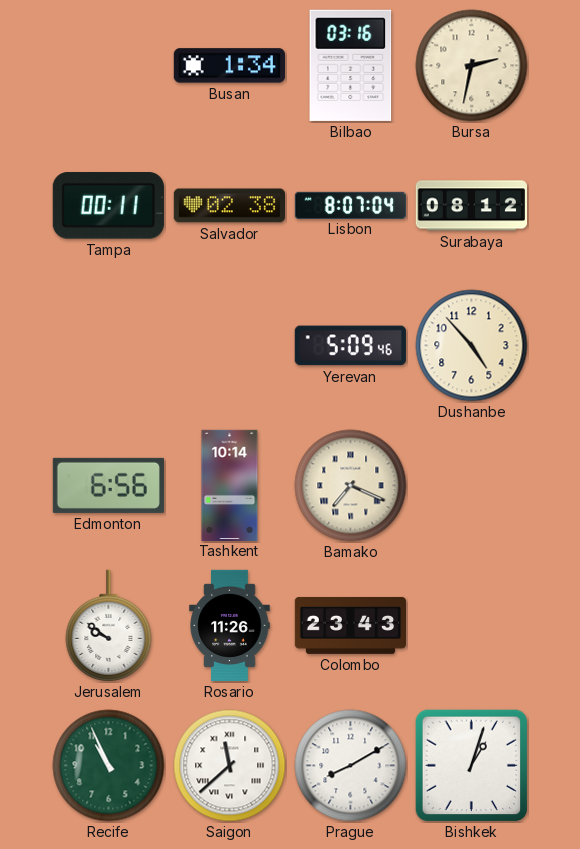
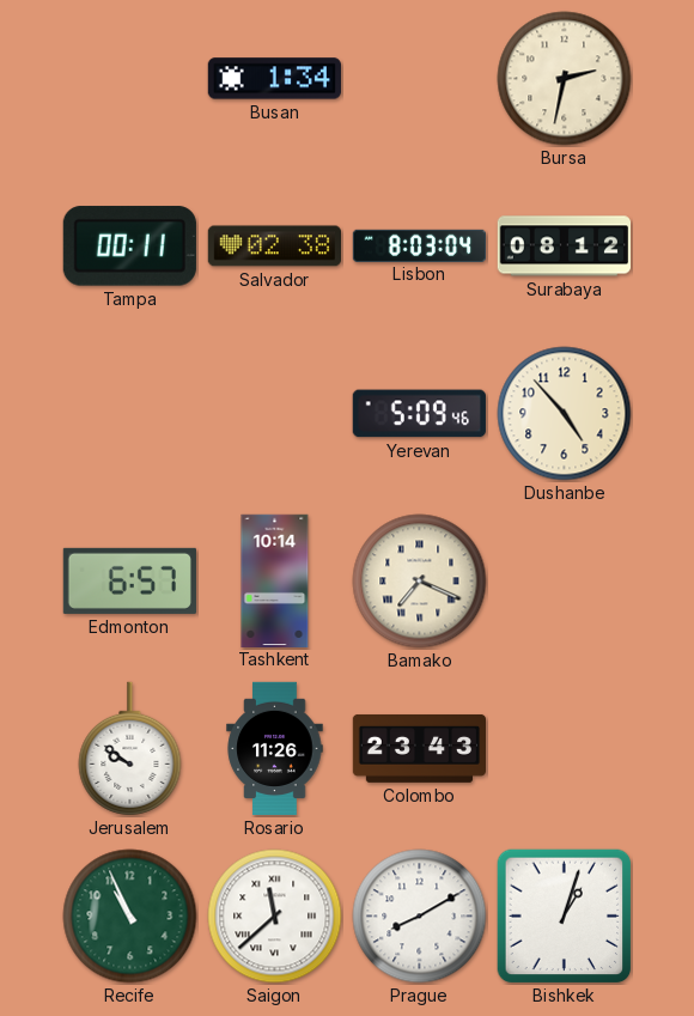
Bilbao: 03:16 -> none (351, 65)
Lisbon: 8:07 -> 8:03 (419, 245)
Edmonton: 6:56 -> 6:57 (129, 580)
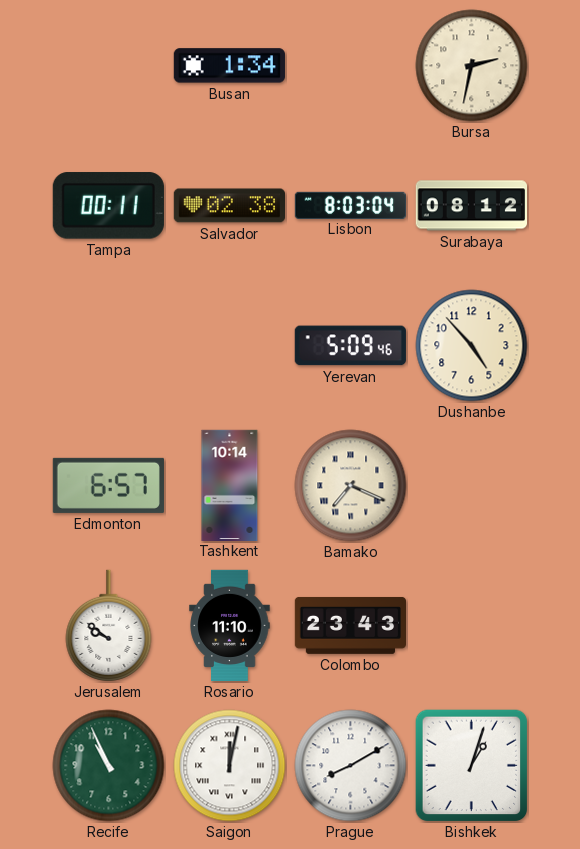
Rosario: 11:26 -> 11:10 (230, 626)
Saigon: 11:38 -> 12:02 (230, 766)
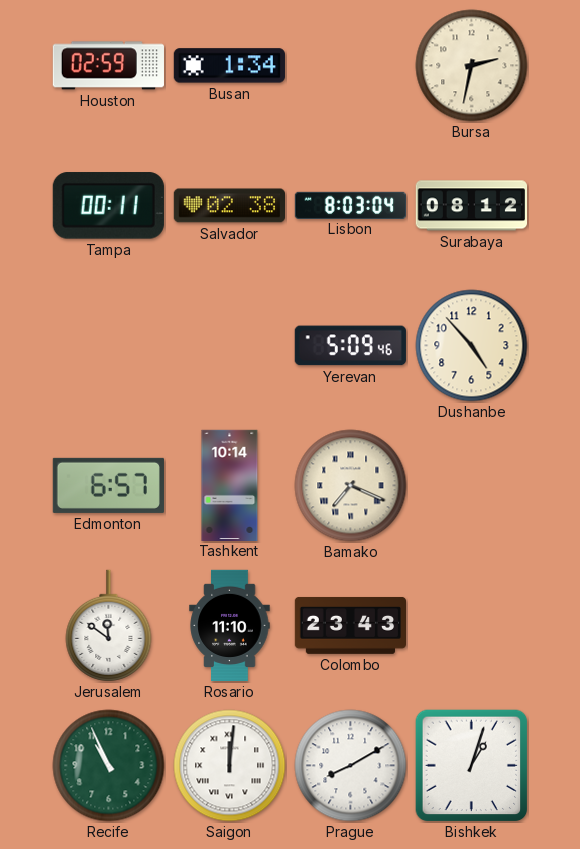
Houston: none -> 02:59 (108, 66)
Jerusalem: 9:51 -> 11:51 (109, 626)
Saigon: 12:02 -> 12:01 (230, 766)
